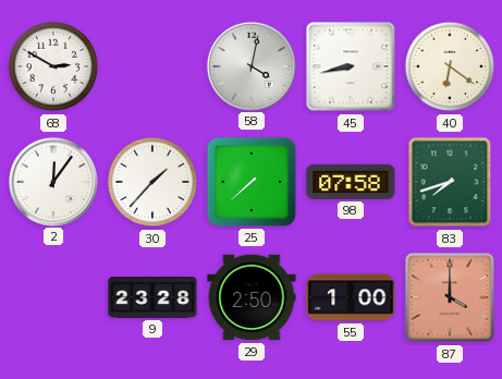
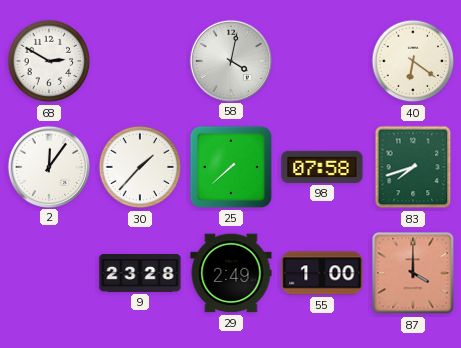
45: 8:43 -> none (351, 66)
29: 2:50 -> 2:49 (231, 273)
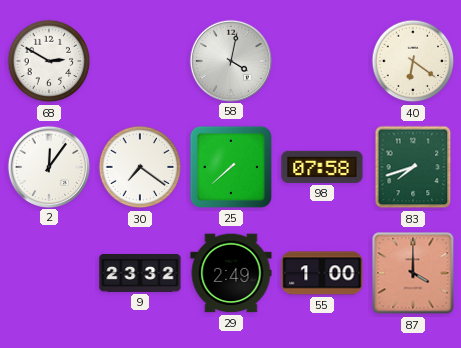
30: 1:37 -> 7:21 (140, 167)
9: 23:28 -> 23:32 (140, 274)
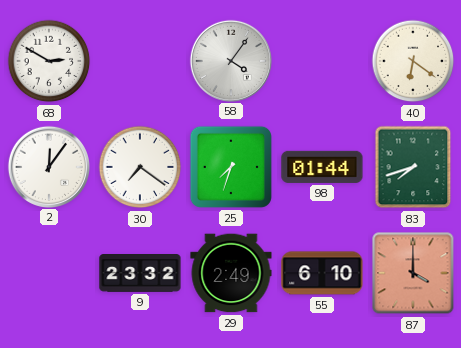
58: 4:02 -> 4:06 (230, 60)
25: 7:38 -> 7:33 (231, 167)
98: 07:58 -> 01:44 (322, 167)
55: 1:00 -> 6:10 (322, 273)
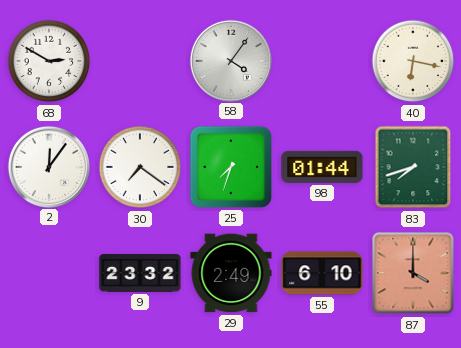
40: 6:21 -> 6:17 (413, 61)
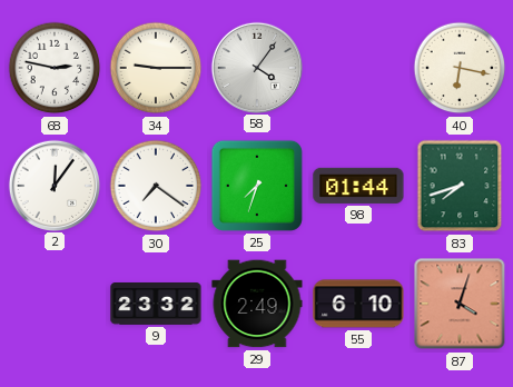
68: 2:50 -> 2:47 (55, 68)
34: none -> 9:15 (156, 68)
87: 4:00 -> 4:03 (460, 304)
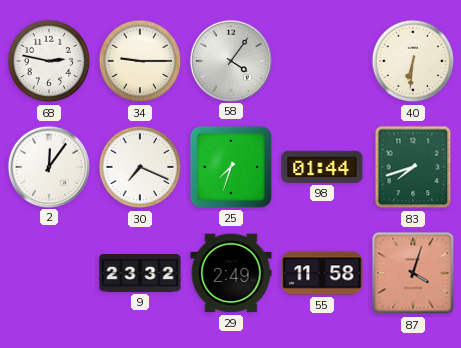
40: 6:17 -> 6:31 (413, 61)
30: 7:21 -> 7:19 (140, 167)
55: 6:10 -> 11:58 (322, 273)
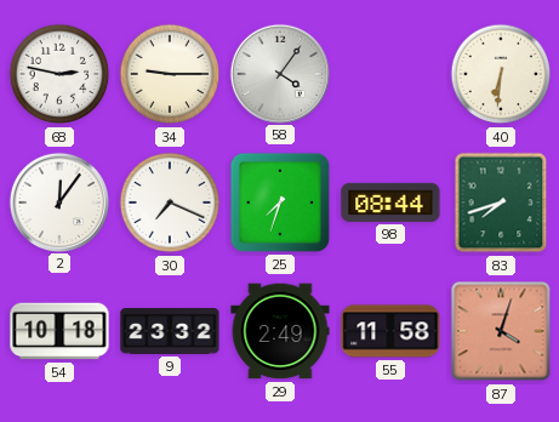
98: 01:44 -> 08:44 (390, 203)
54: none -> 10:18 (59, 331)
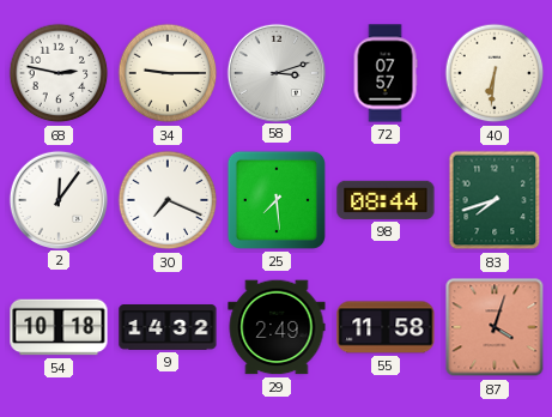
58: 4:06 -> 3:12 (275, 72)
72: none -> 07:57 (386, 73)
25: 7:33 -> 7:29 (277, 200)
9: 23:32 -> 14:32 (168, 328)
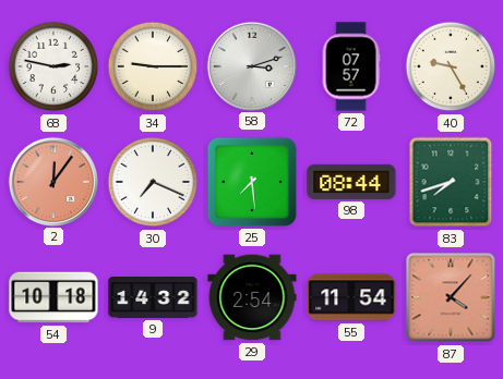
40: 6:31 -> 9:25 (451, 66)
2 dial: white -> salmon (52, 181)
29: 2:49 -> 2:54 (252, 297)
55: 11:58 -> 11:54 (351, 297)
87: 4:03 -> 4:07 (451, 297)
